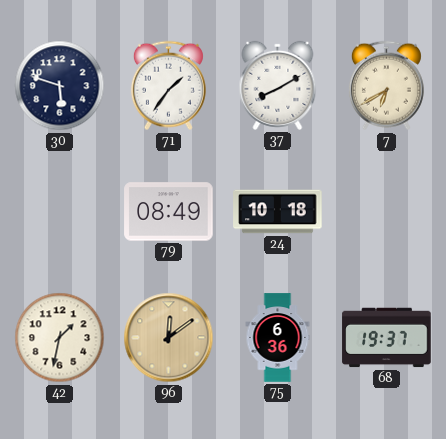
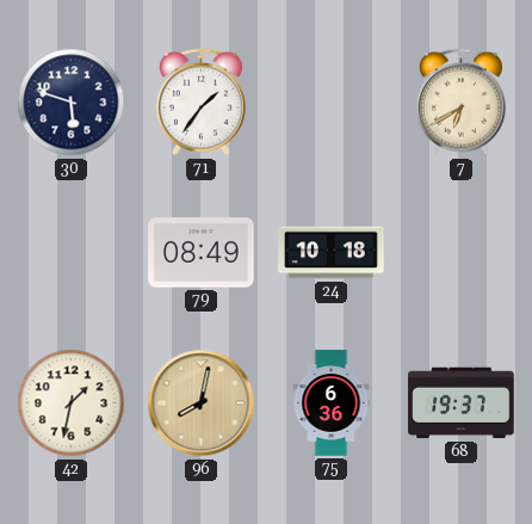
37: 8:10 -> none (278, 85)
96: 12:09 -> 8:02 (202, 403)
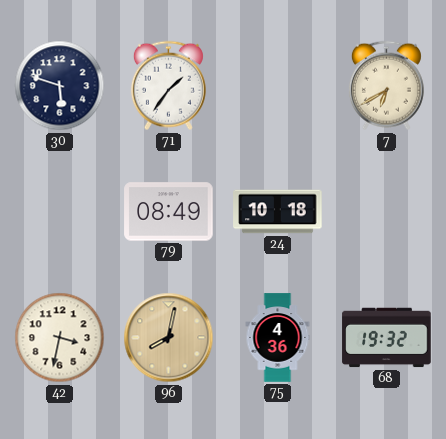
42: 1:32 -> 3:32 (60, 338)
75: 6:36 -> 4:36 (278, 338)
68: 19:37 -> 19:32 (387, 338)
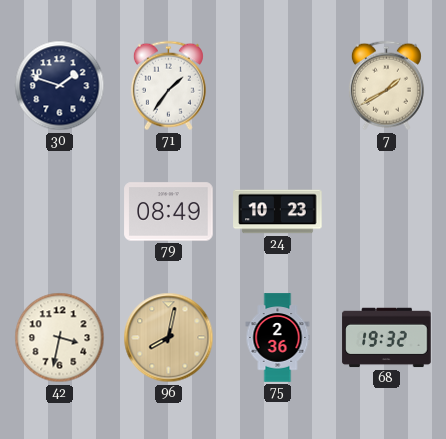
30: 5:48 -> 1:48 (60, 86)
7: 6:40 -> 1:40 (386, 86)
24: 10:18 -> 10:23 (278, 212)
75: 4:36 -> 2:36 (278, 338)
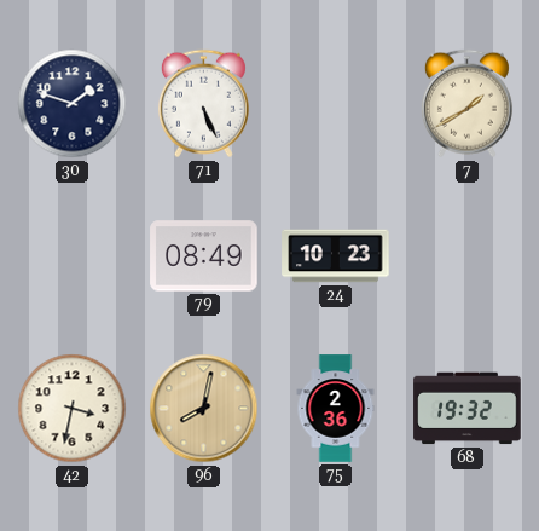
71: 1:36 -> 5:26 (203, 104)
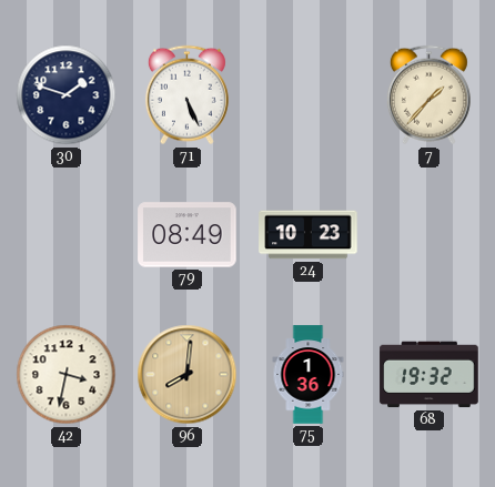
7: 1:40 -> 1:37 (428, 95)
96: 8:02 -> 8:01 (188, 375)
75: 2:36 -> 1:36 (309, 375)
